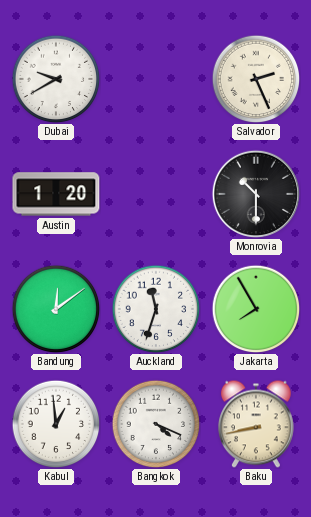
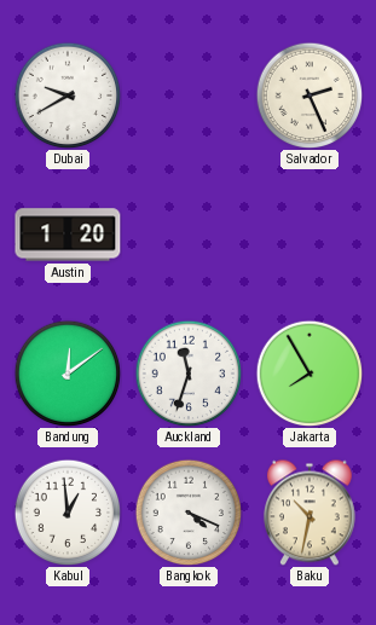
Monrovia: 10:30 -> none (256, 194)
Baku: 8:43 -> 10:32 (310, 513)
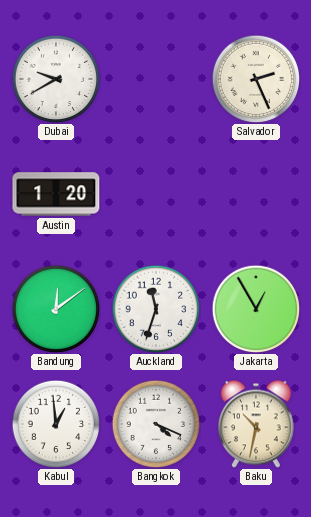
Jakarta: 7:55 -> 12:55 (256, 309)
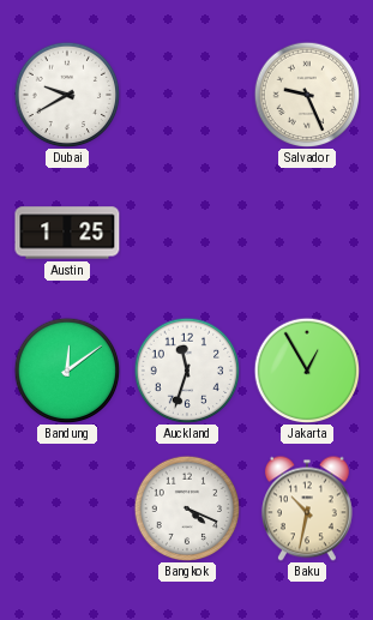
Salvador: 2:26 -> 9:26 (307, 95)
Austin: 1:20 -> 1:25 (67, 233)
Kabul: 12:59 -> none (56, 424)
